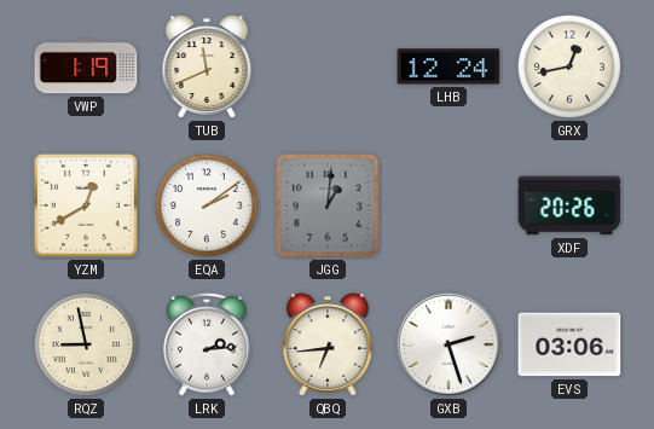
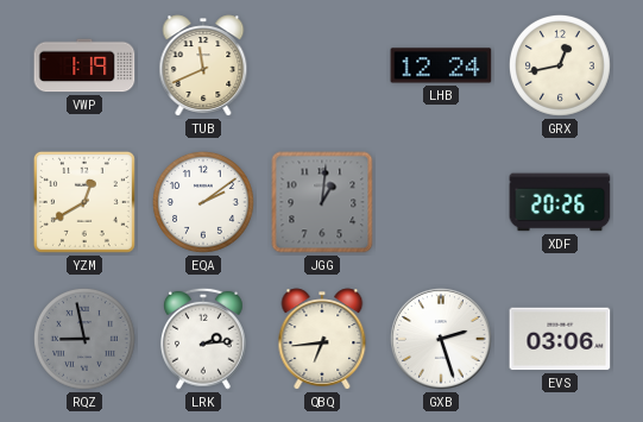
RQZ dial: cream -> grey (86, 340)
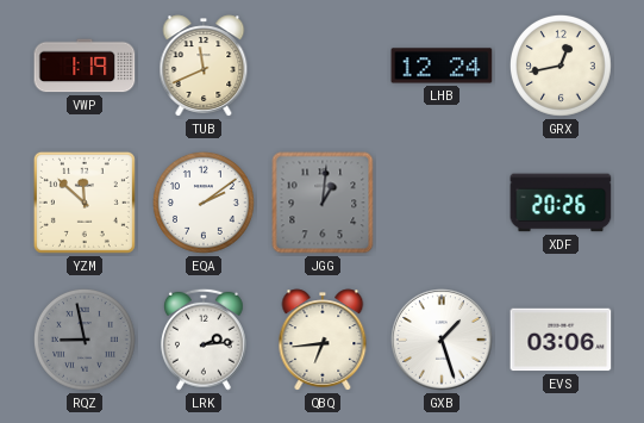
YZM: 12:40 -> 11:52 (85, 203)
GXB: 2:27 -> 1:27 (442, 340)
